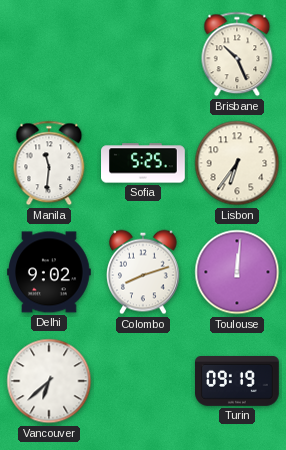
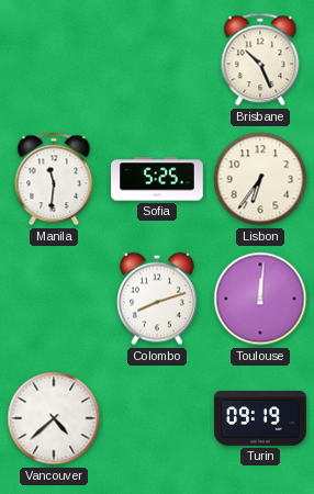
Delhi: 9:02 -> none (50, 272)
Vancouver: 6:38 -> 4:38 (54, 418)
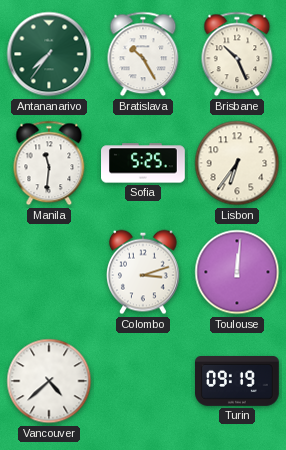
Antananarivo: none -> 7:36 (49, 54)
Bratislava: none -> 10:25 (143, 54)
Colombo: 8:12 -> 3:12 (143, 272)
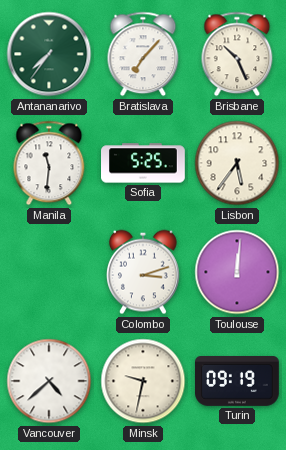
Bratislava: 10:25 -> 7:07 (143, 54)
Lisbon: 6:36 -> 5:36 (237, 163)
Minsk: none -> 9:32 (143, 381)
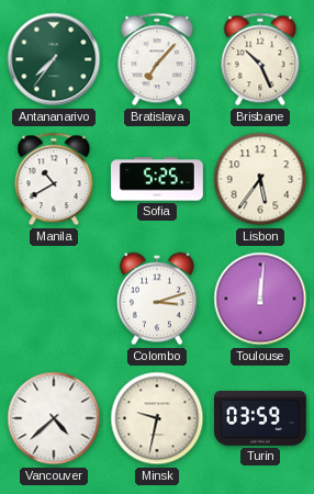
Manila: 11:31 -> 10:40 (54, 179)
Turin: 09:19 -> 03:59 (261, 419)
